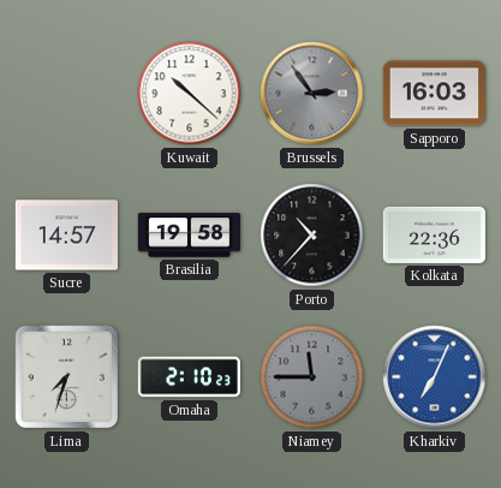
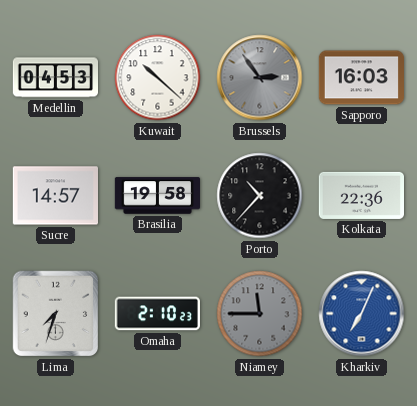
Medellin: none -> 04:53 (55, 78)
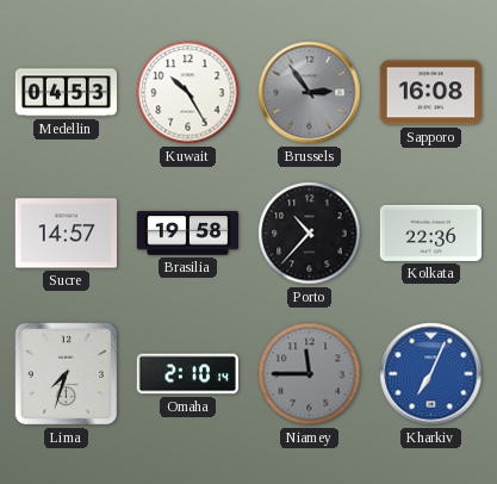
Kuwait: 10:22 -> 10:25 (188, 93)
Sapporo: 16:03 -> 16:08 (430, 93)
Omaha: 2:10:23 -> 2:10:14 (187, 374)
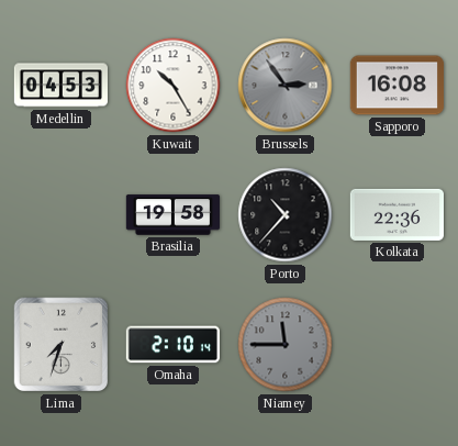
Sucre: 14:57 -> none (66, 234)
Kharkiv: 7:04 -> none (431, 374)
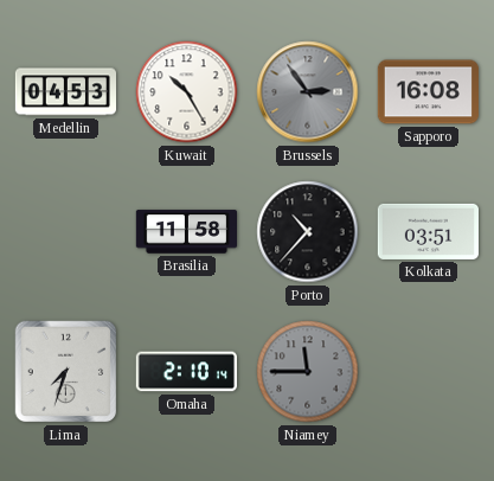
Brasilia: 19:58 -> 11:58 (186, 232)
Kolkata: 22:36 -> 03:51 (428, 231)
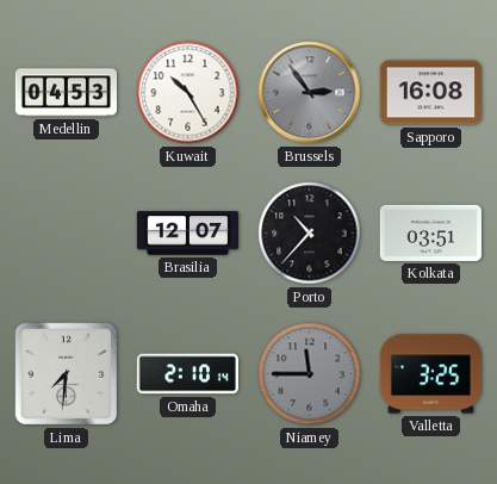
Brasilia: 11:58 -> 12:07 (187, 234)
Lima: 7:33 -> 7:31 (67, 374)
Valletta: none -> 3:25 (430, 374)
